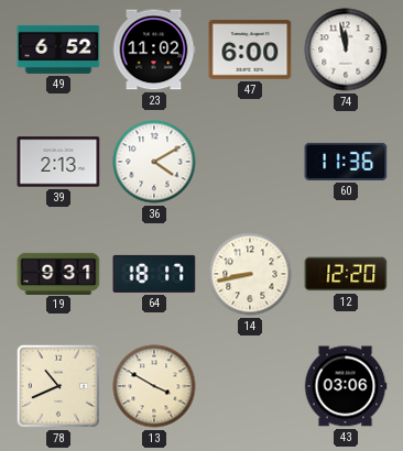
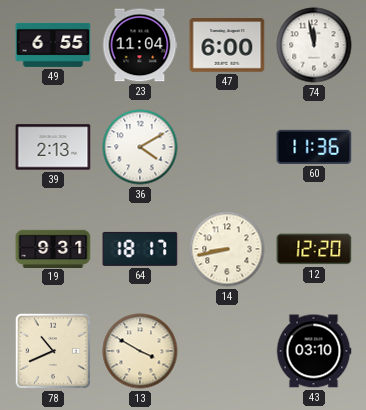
49: 6:52 -> 6:55 (53, 45)
23: 11:02 -> 11:04 (140, 45)
43: 03:06 -> 03:10 (314, 351)
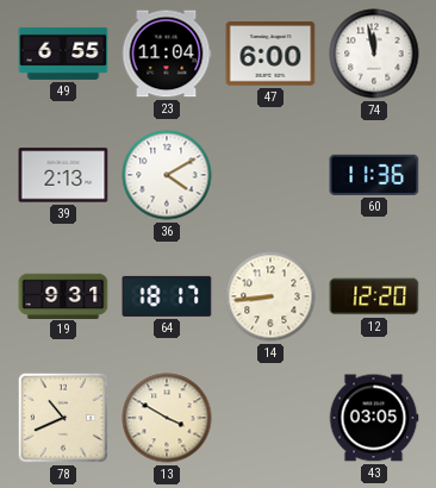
14: 8:43 -> 8:44 (270, 296)
43: 03:10 -> 03:05 (374, 418)
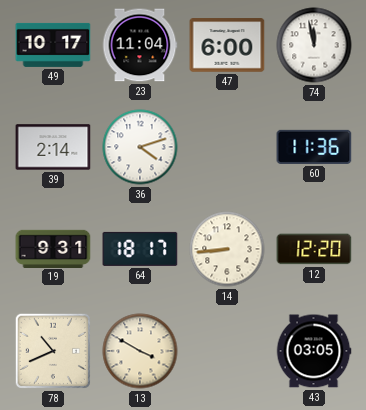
49: 6:55 -> 10:17 (53, 45)
39: 2:13 -> 2:14 (53, 147)
36: 4:10 -> 4:12 (140, 147)
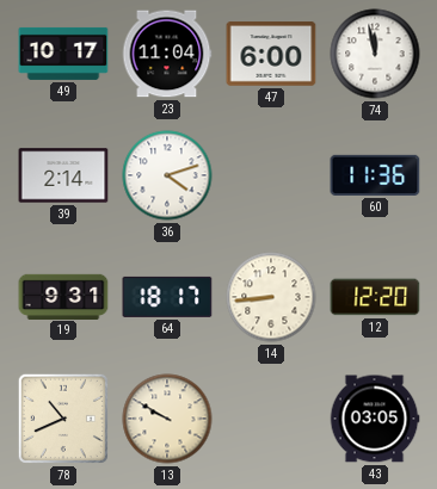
13: 3:50 -> 9:50 (167, 419)
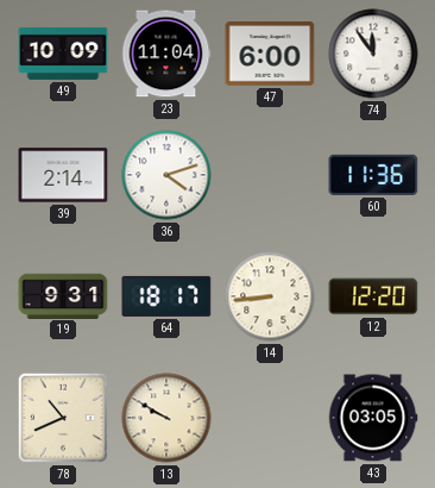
49: 10:17 -> 10:09 (63, 54)
74: 11:58 -> 11:54 (373, 54)
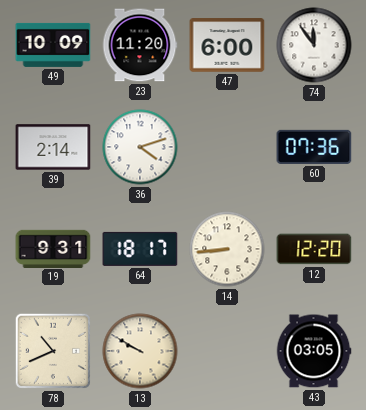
23: 11:04 -> 11:20 (140, 45)
60: 11:36 -> 07:36 (314, 147)
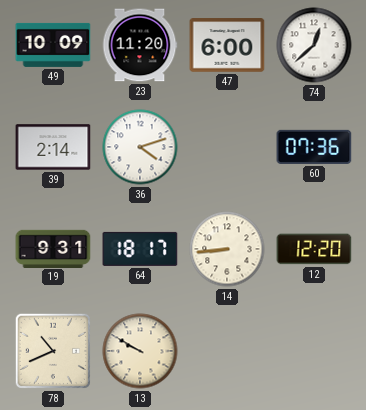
74: 11:54 -> 12:38 (314, 45)
43: 03:05 -> none (314, 351)
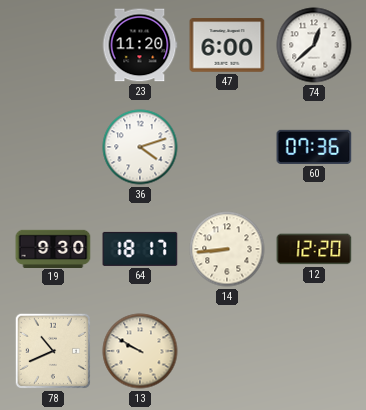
49: 10:09 -> none (53, 45)
39: 2:14 -> none (53, 147)
19: 9:31 -> 9:30 (53, 248)
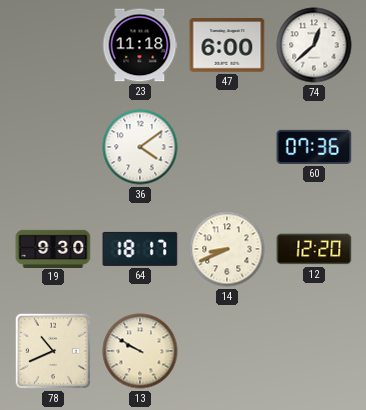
23: 11:20 -> 11:18 (140, 45)
36: 4:12 -> 4:09 (140, 147)
14: 8:44 -> 8:41 (227, 249)
